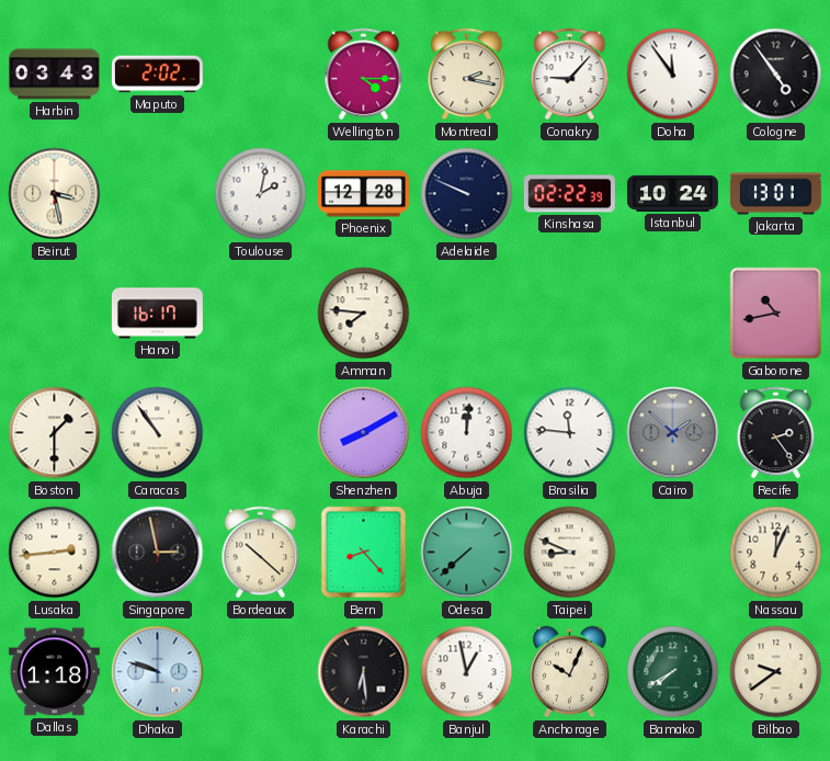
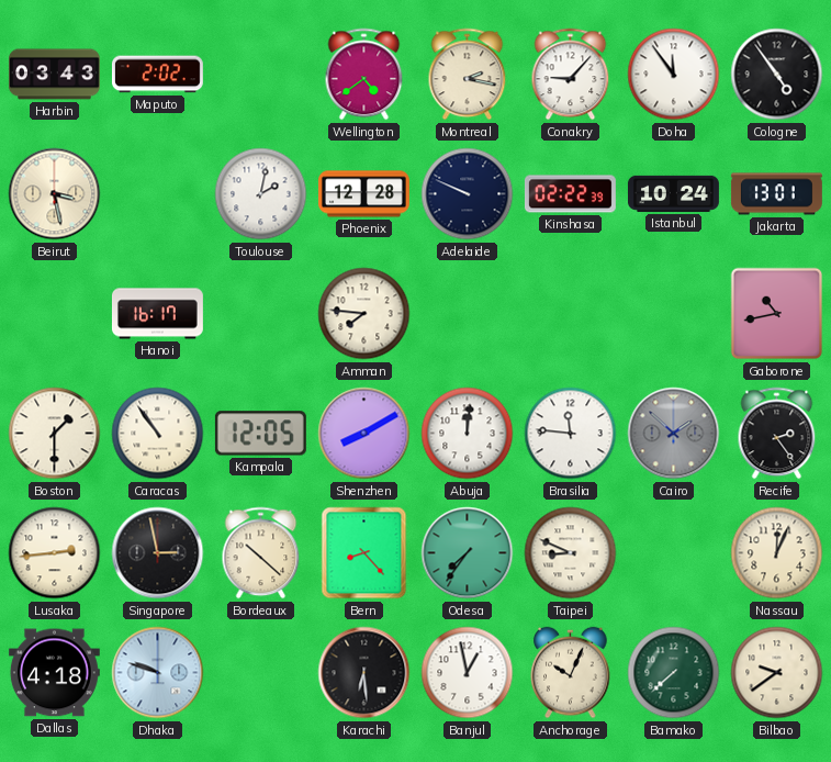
Wellington: 4:15 -> 4:39 (364, 75)
Kampala: none -> 12:05 (260, 434)
Odesa: 7:38 -> 7:36 (468, 553)
Dallas: 1:18 -> 4:18 (54, 673)
Bamako: 7:40 -> 7:38 (674, 673)
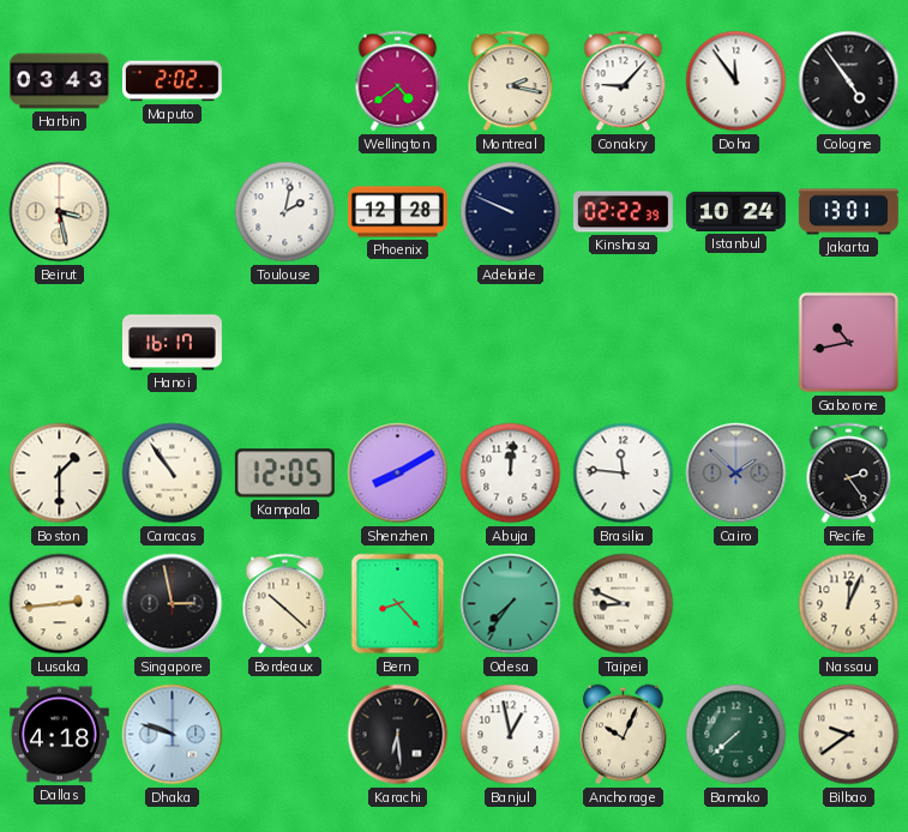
Amman: 7:46 -> none (364, 314)
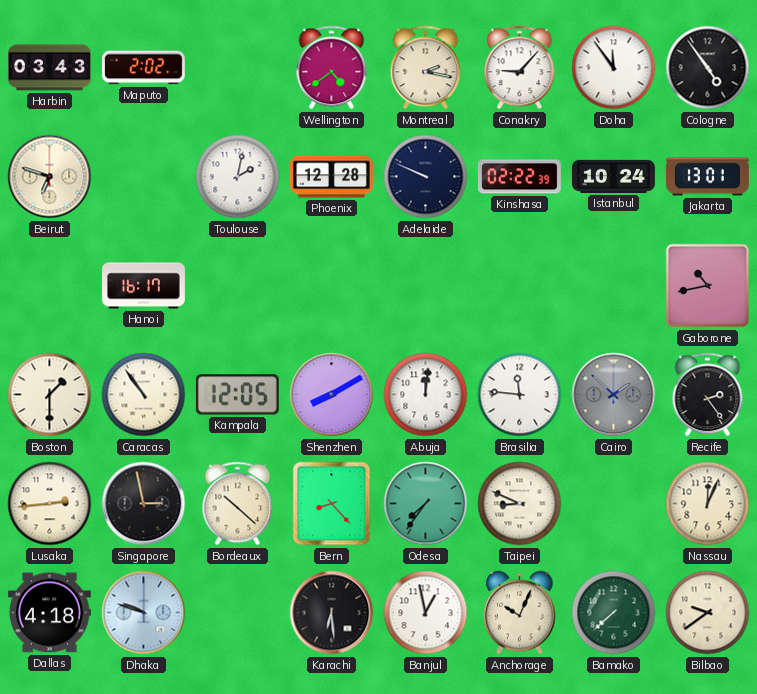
Beirut: 3:28 -> 6:48 (50, 177)
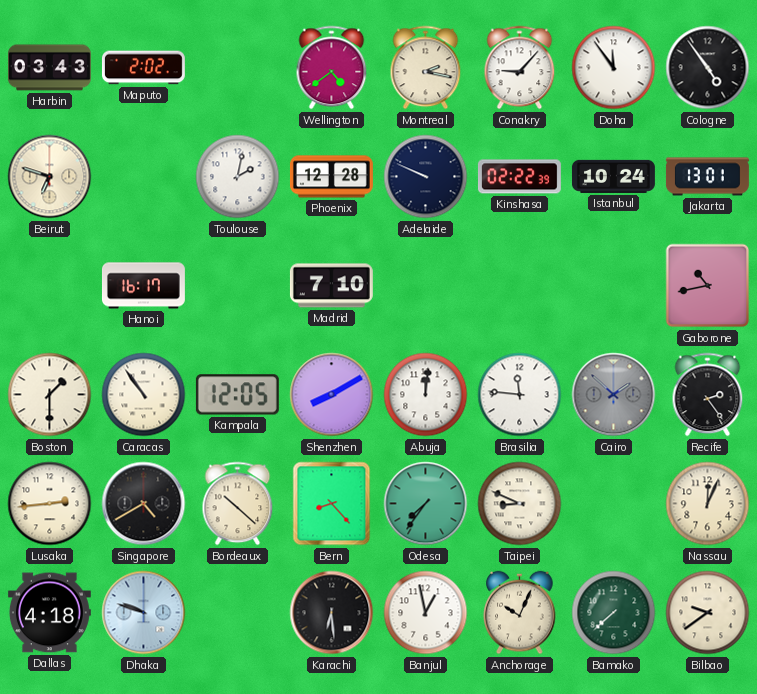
Madrid: none -> 7:10 (331, 286)
Singapore: 2:58 -> 4:40 (144, 504)
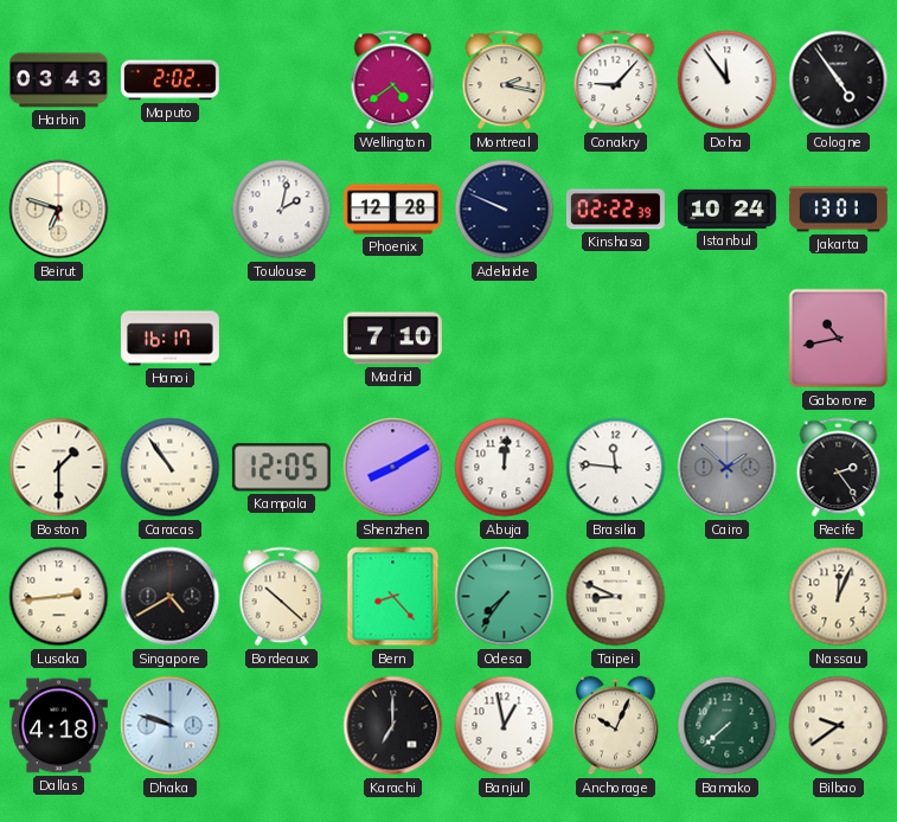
Karachi: 6:29 -> 7:00 (393, 726)
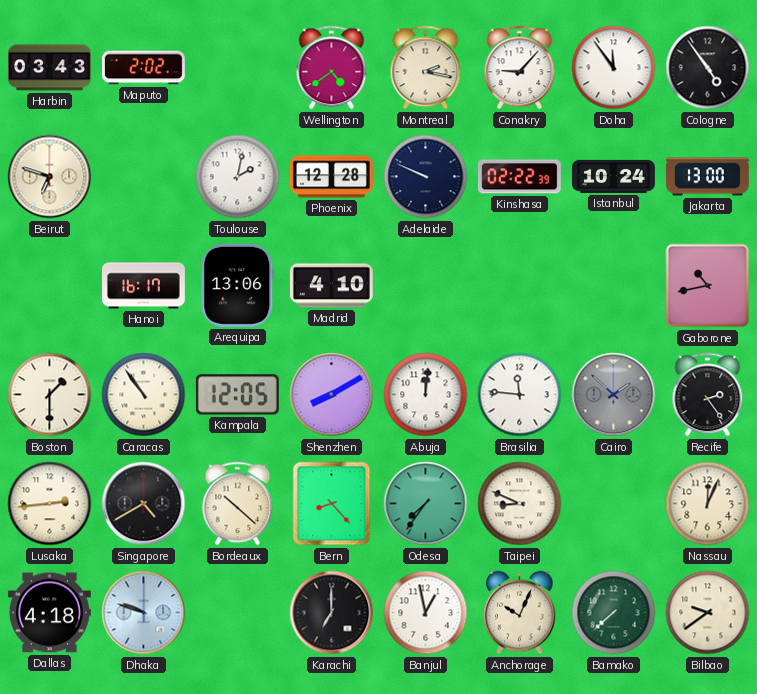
Jakarta: 13:01 -> 13:00 (707, 177)
Arequipa: none -> 13:06 (238, 285)
Madrid: 7:10 -> 4:10 (331, 286)
